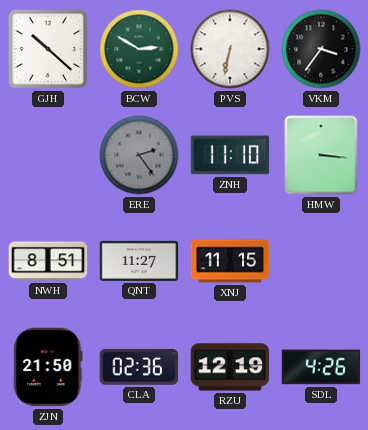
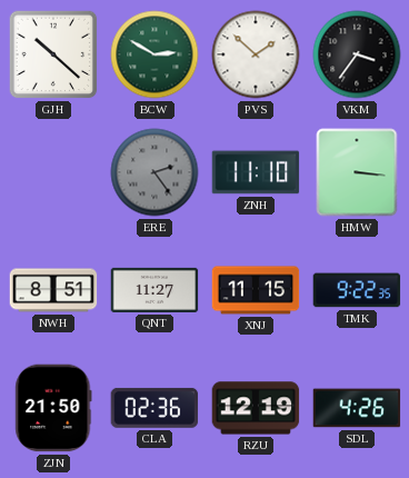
PVS: 6:32 -> 1:52 (256, 54)
TMK: none -> 9:22 (357, 290)
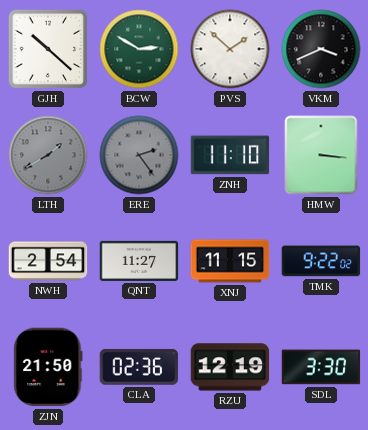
VKM: 3:36 -> 3:41 (321, 49)
LTH: none -> 1:40 (48, 155)
NWH: 8:51 -> 2:54 (48, 261)
TMK: 9:22:35 -> 9:22:02 (321, 261)
SDL: 4:26 -> 3:30 (321, 367)
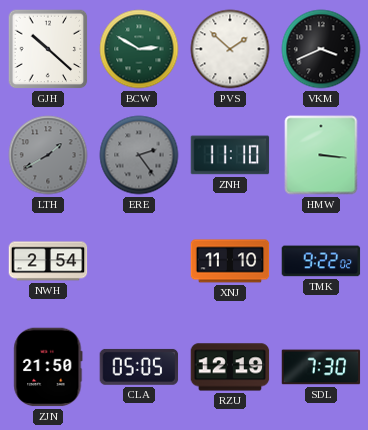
QNT: 11:27 -> none (139, 261)
XNJ: 11:15 -> 11:10 (230, 261)
CLA: 02:36 -> 05:05 (139, 367)
SDL: 3:30 -> 7:30 (321, 367)
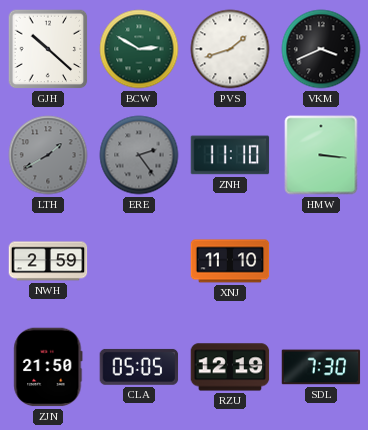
PVS: 1:52 -> 1:42 (230, 49)
NWH: 2:54 -> 2:59 (48, 261)
TMK: 9:22 -> none (321, 261)
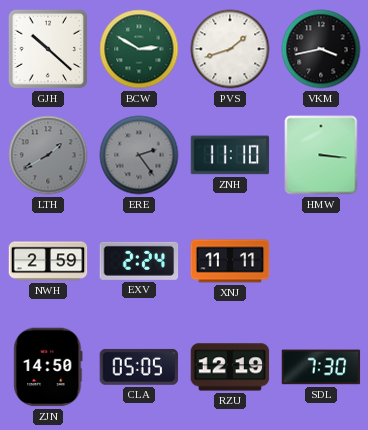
VKM: 3:41 -> 3:43 (321, 49)
EXV: none -> 2:24 (139, 261)
XNJ: 11:10 -> 11:11 (230, 261)
ZJN: 21:50 -> 14:50 (48, 367)
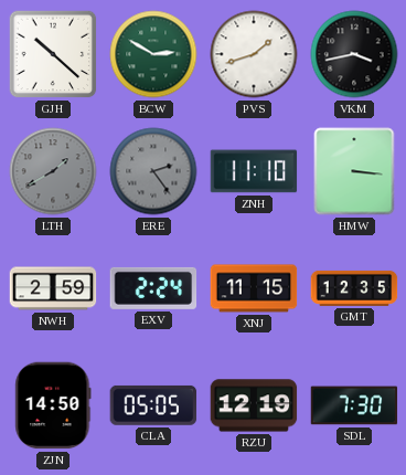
XNJ: 11:11 -> 11:15 (254, 288)
GMT: none -> 12:35 (354, 288)
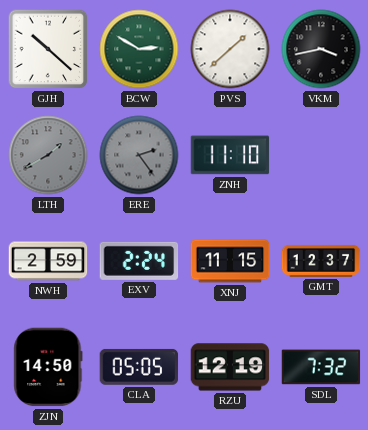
PVS: 1:42 -> 1:38 (230, 49)
HMW: 3:16 -> none (354, 171)
GMT: 12:35 -> 12:37 (321, 261)
SDL: 7:30 -> 7:32 (321, 367)
